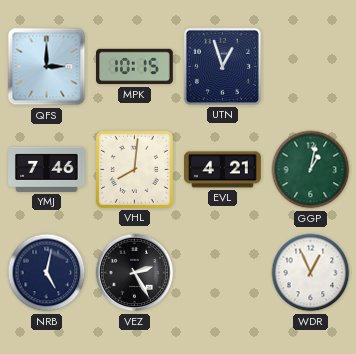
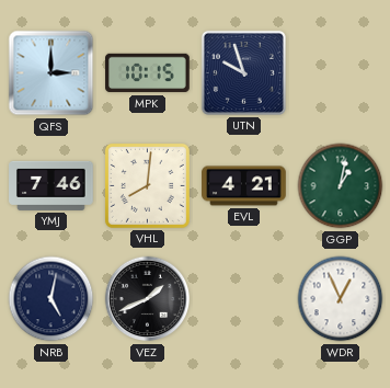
UTN: 12:57 -> 9:57 (243, 72)
VEZ: 2:25 -> 1:41 (148, 299)
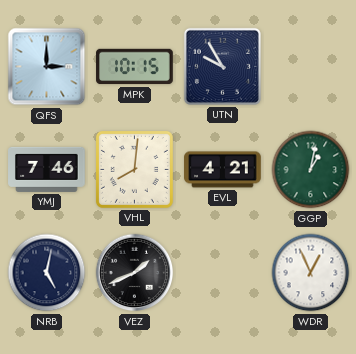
UTN: 9:57 -> 9:55 (222, 66)
